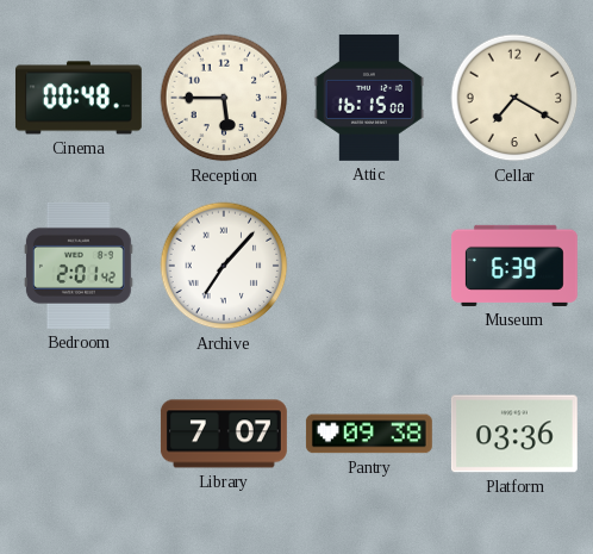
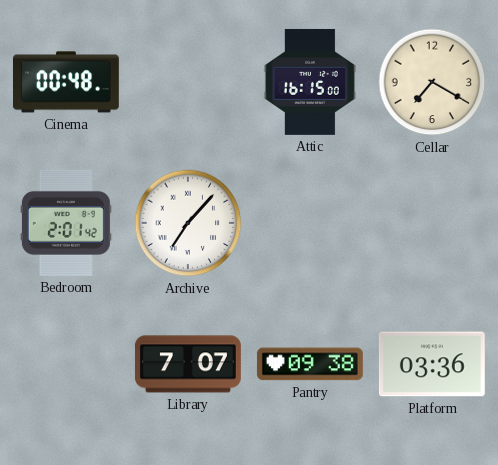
Reception: 5:45 -> none (224, 98)
Museum: 6:39 -> none (514, 266)
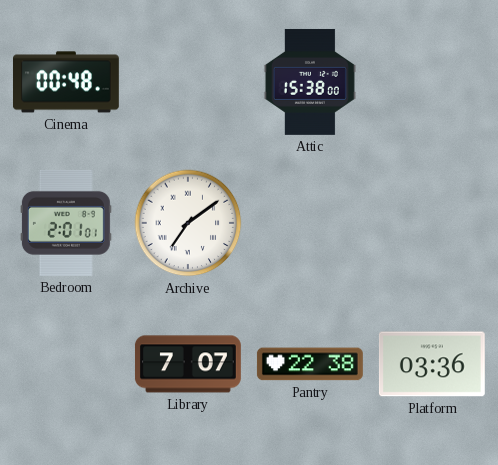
Attic: 16:15 -> 15:38 (310, 82)
Cellar: 7:20 -> none (432, 82)
Bedroom: 2:01:42 -> 2:01:01 (66, 223)
Archive: 7:07 -> 7:09 (188, 223)
Pantry: 09:38 -> 22:38 (310, 364)
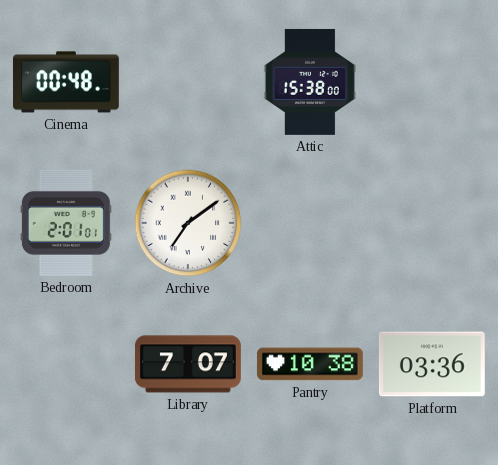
Pantry: 22:38 -> 10:38 (310, 364)
